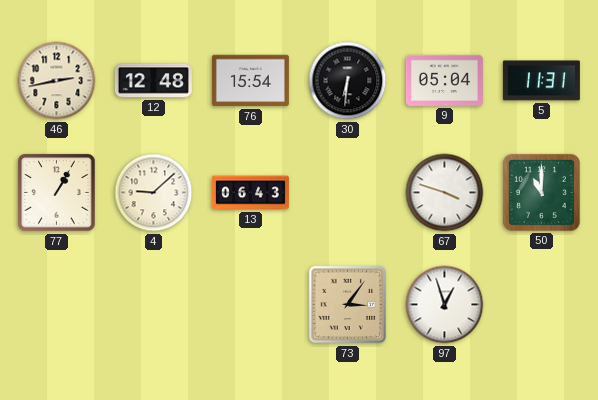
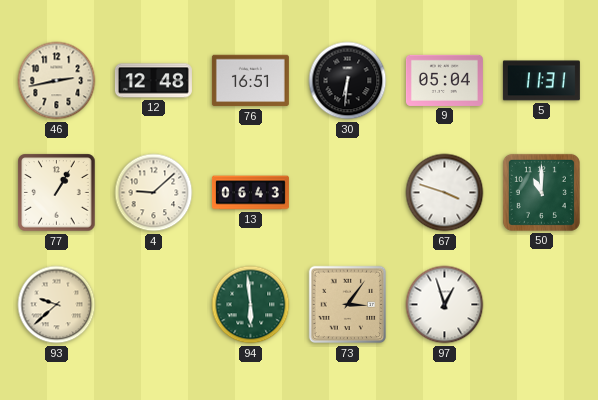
76: 15:54 -> 16:51 (250, 81)
93: none -> 9:38 (57, 305)
94: none -> 5:59 (251, 305)
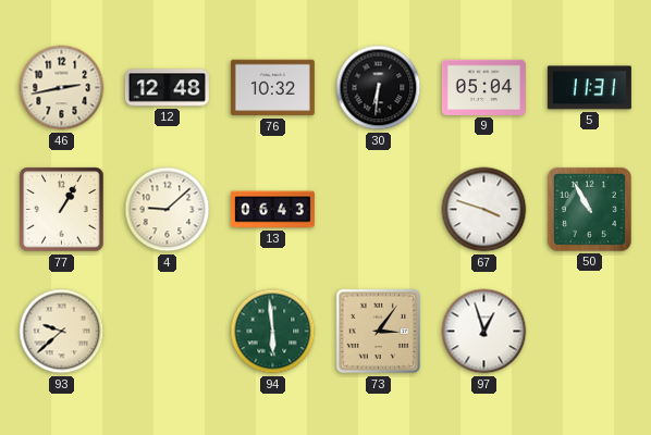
76: 16:51 -> 10:32 (272, 88)
50: 11:00 -> 10:55 (589, 209)
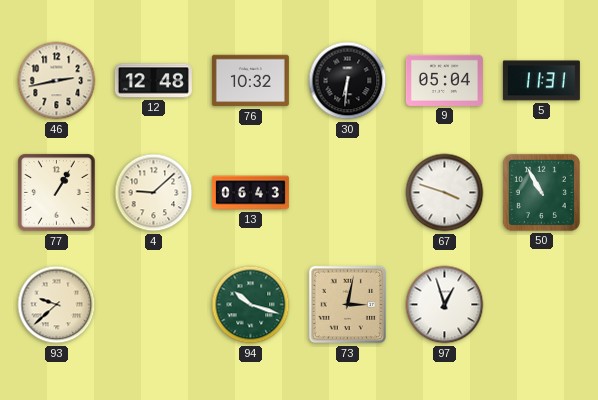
94: 5:59 -> 10:18 (251, 305)
73: 3:06 -> 3:02 (348, 305)
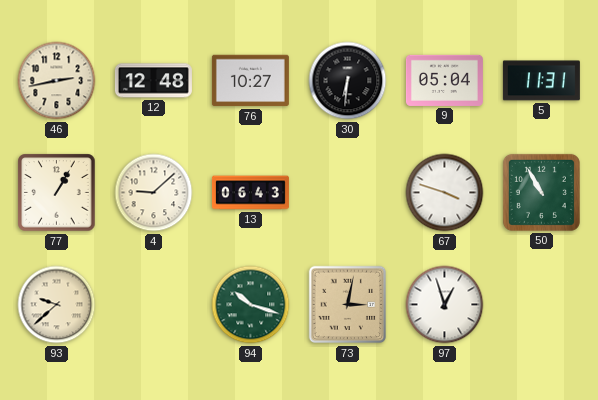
76: 10:32 -> 10:27 (250, 81)
